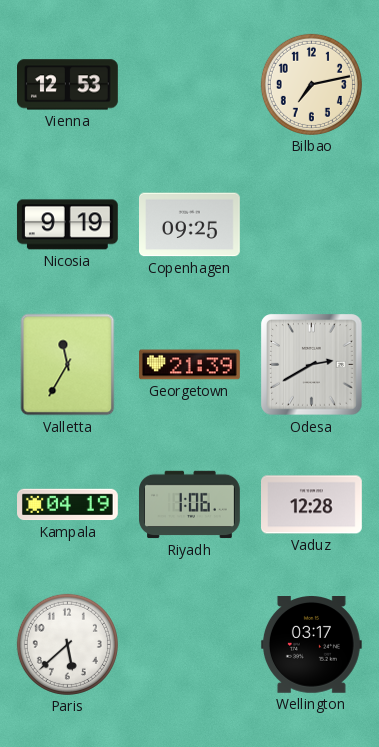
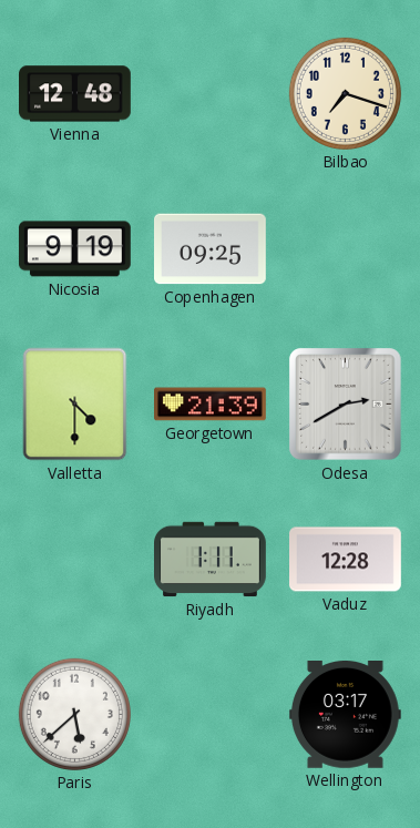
Vienna: 12:53 -> 12:48 (75, 94)
Bilbao: 7:13 -> 7:18 (345, 93)
Valletta: 11:35 -> 4:30 (75, 405)
Kampala: 04:19 -> none (68, 505)
Riyadh: 1:06 -> 1:11 (211, 560)
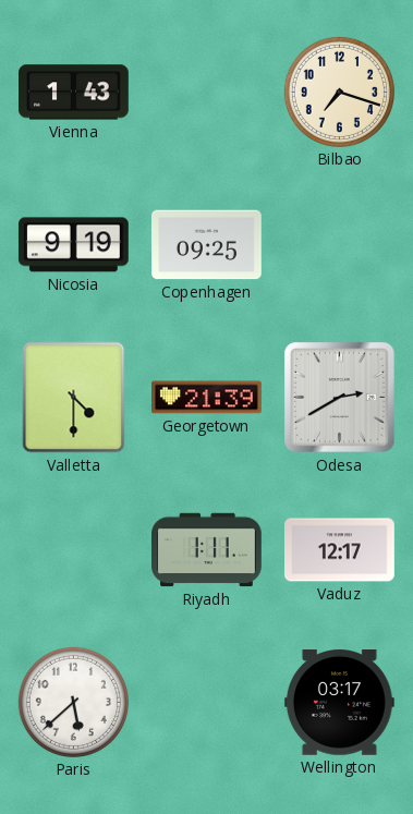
Vienna: 12:48 -> 1:43 (74, 93)
Vaduz: 12:28 -> 12:17 (340, 550)
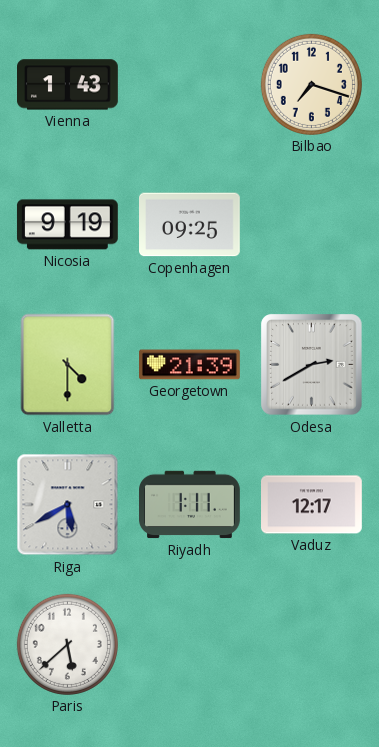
Riga: none -> 5:40 (68, 505)
Wellington: 03:17 -> none (339, 703)
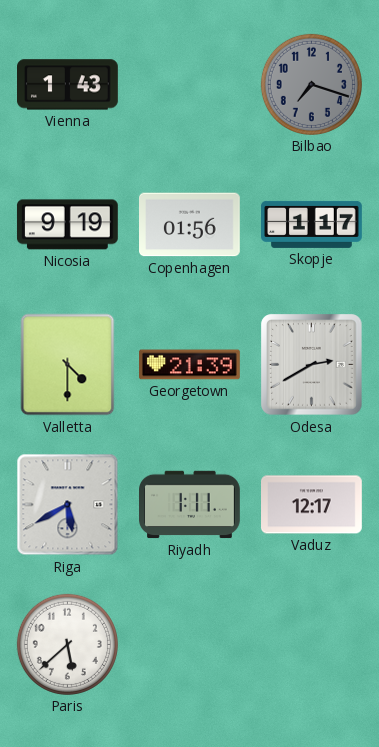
Bilbao dial: cream -> grey (311, 84)
Copenhagen: 09:25 -> 01:56 (190, 225)
Skopje: none -> 1:17 (312, 224)
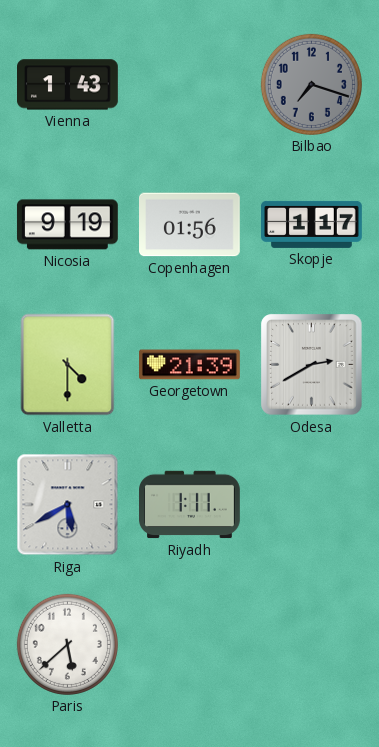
Vaduz: 12:17 -> none (312, 505)
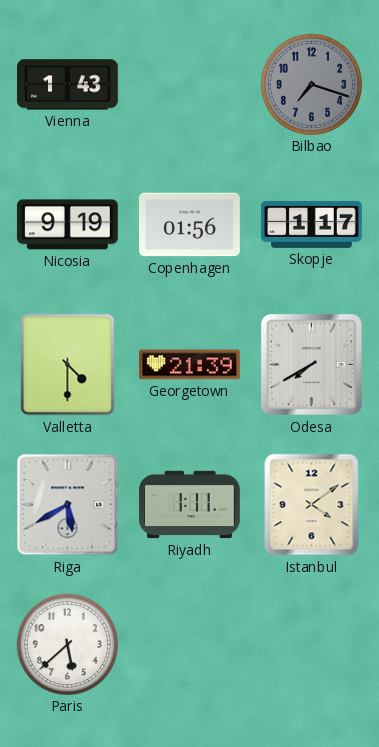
Odesa: 2:40 -> 7:40 (312, 365)
Istanbul: none -> 4:09 (312, 505)
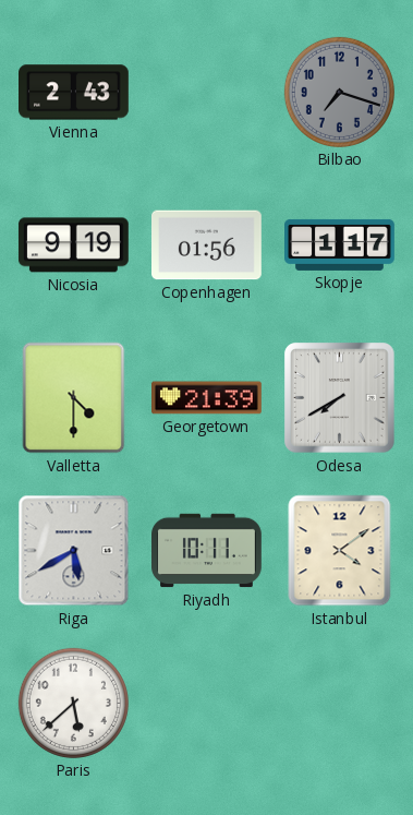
Vienna: 1:43 -> 2:43 (74, 93)
Riyadh: 1:11 -> 10:11 (207, 551)
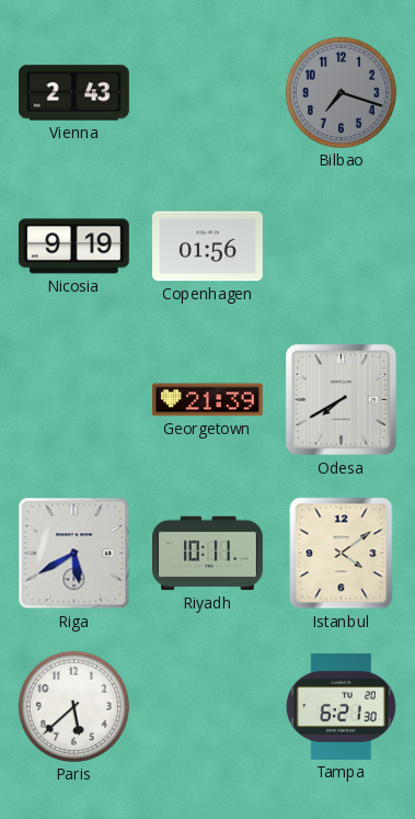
Skopje: 1:17 -> none (340, 244)
Valletta: 4:30 -> none (74, 398)
Tampa: none -> 6:21 (341, 706)
